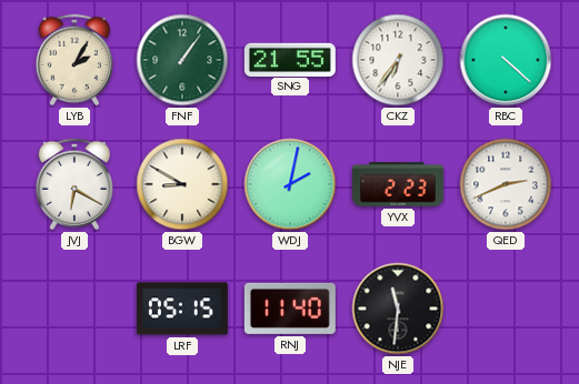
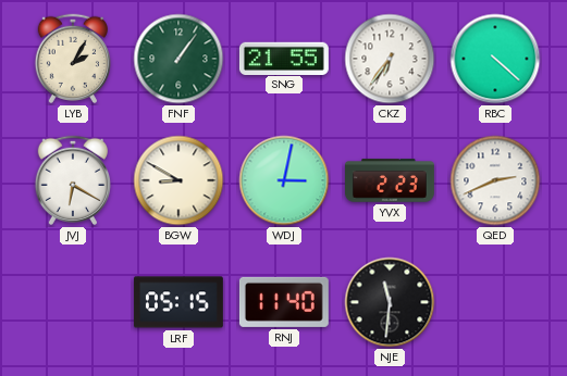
WDJ: 2:02 -> 3:02 (284, 180)
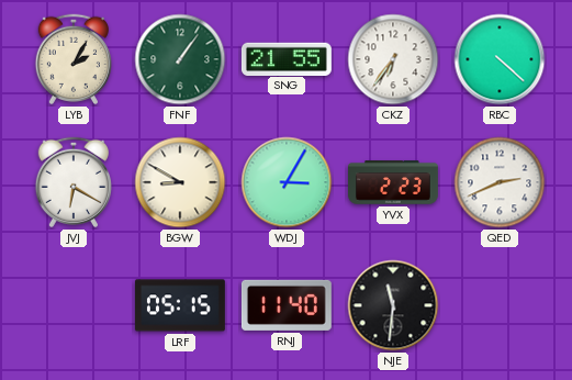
WDJ: 3:02 -> 3:05 (287, 182)
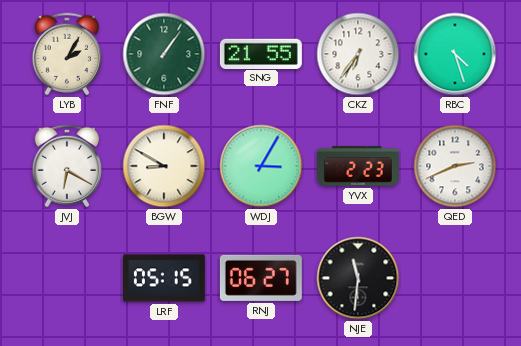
RBC: 4:22 -> 4:27 (455, 54)
RNJ: 11:40 -> 06:27 (261, 278)
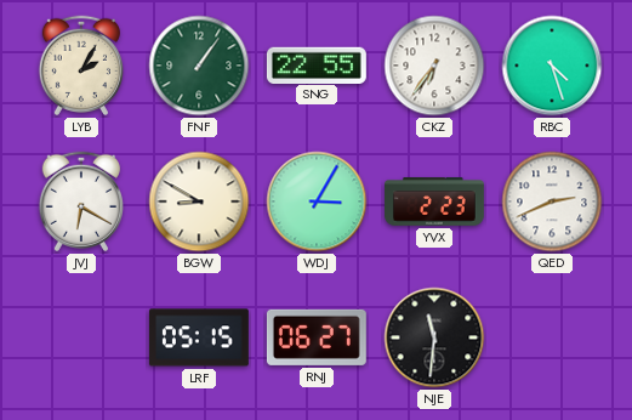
SNG: 21:55 -> 22:55 (317, 64)
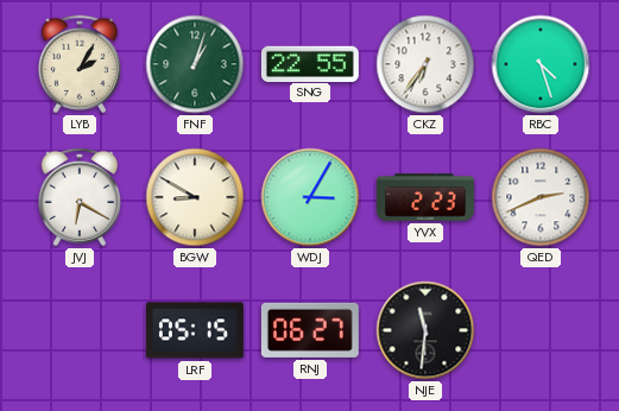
FNF: 1:06 -> 1:03 (195, 64)
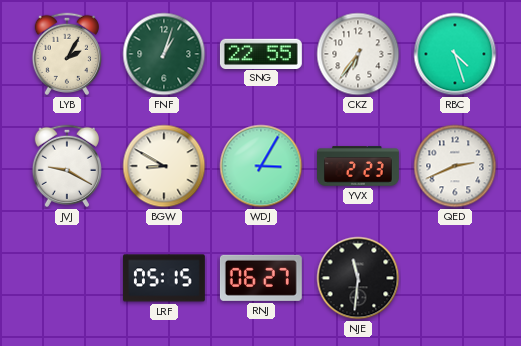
JVJ: 6:20 -> 9:20 (66, 166)
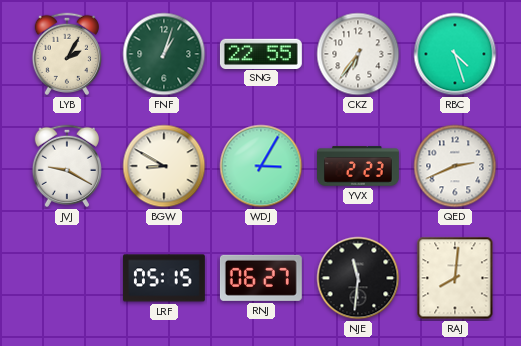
RAJ: none -> 8:01 (455, 278)
